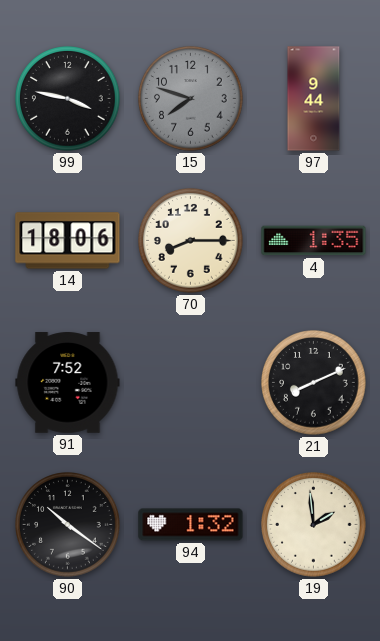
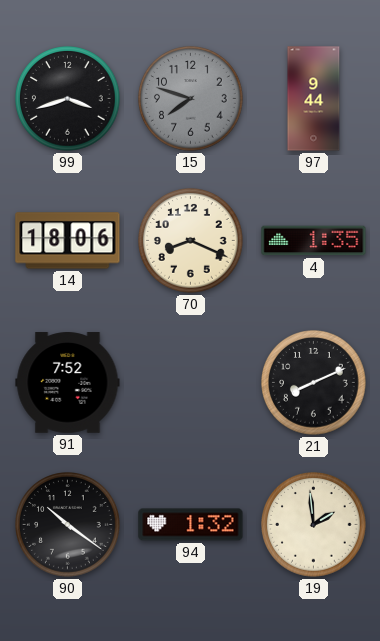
99: 3:47 -> 3:42 (68, 99)
70: 8:15 -> 8:19 (191, 241)
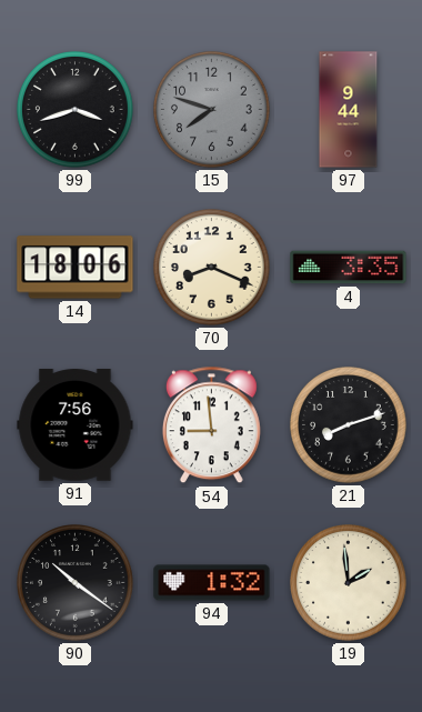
4: 1:35 -> 3:35 (349, 268)
91: 7:52 -> 7:56 (76, 425)
54: none -> 8:59 (211, 425)
21: 8:11 -> 8:12 (349, 425)
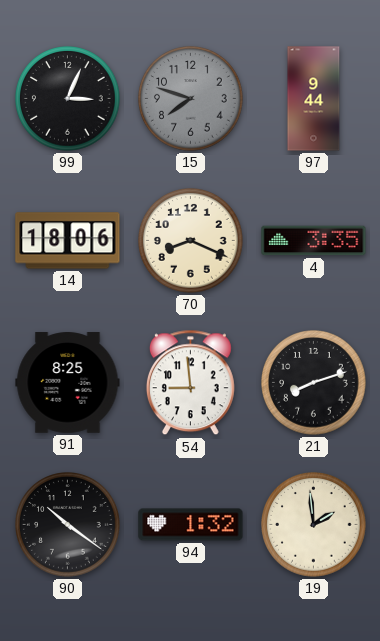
99: 3:42 -> 3:04 (68, 99)
91: 7:56 -> 8:25 (68, 383)
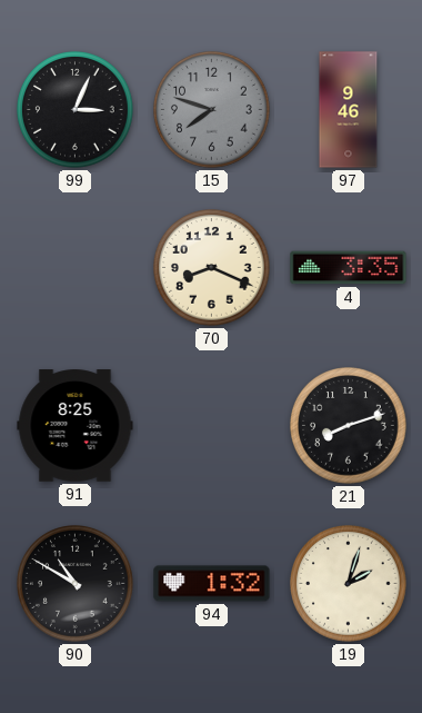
97: 9:44 -> 9:46 (349, 110)
14: 18:06 -> none (68, 241)
54: 8:59 -> none (190, 383)
90: 10:21 -> 10:50 (76, 584)
19: 1:59 -> 2:03 (349, 584)
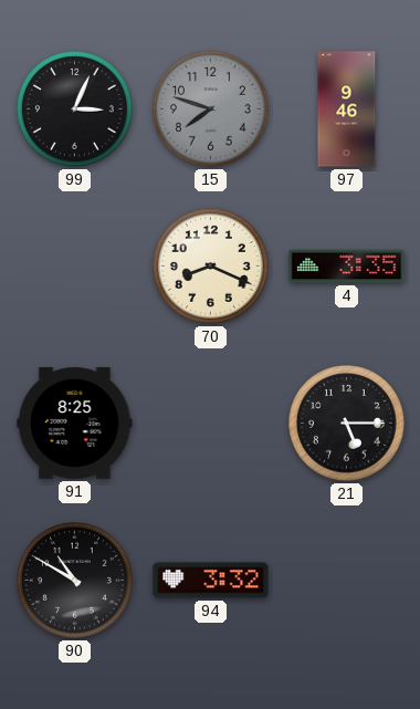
21: 8:12 -> 5:15 (347, 424)
94: 1:32 -> 3:32 (211, 581)
19: 2:03 -> none (349, 584)
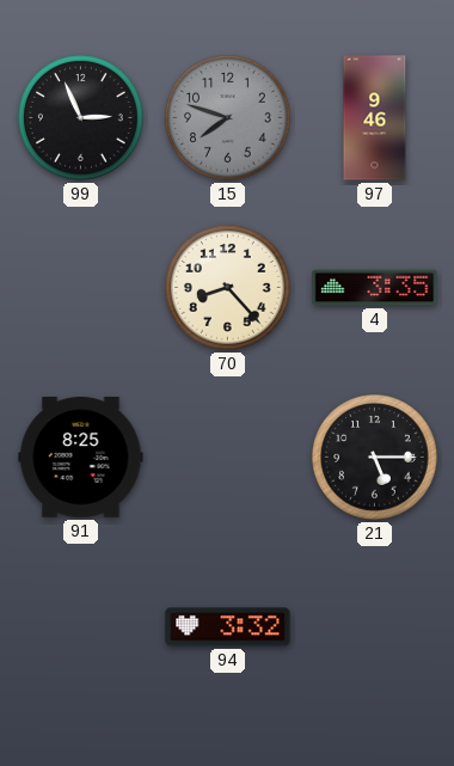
99: 3:04 -> 2:56 (81, 118)
70: 8:19 -> 8:23 (228, 288)
90: 10:50 -> none (75, 581)
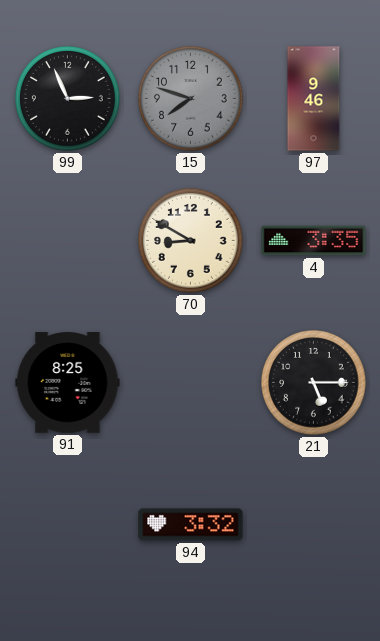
70: 8:23 -> 8:50 (191, 241)
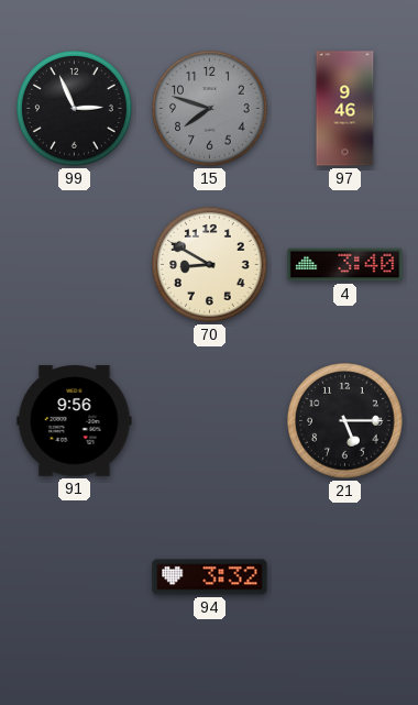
4: 3:35 -> 3:40 (345, 265)
91: 8:25 -> 9:56 (75, 421)
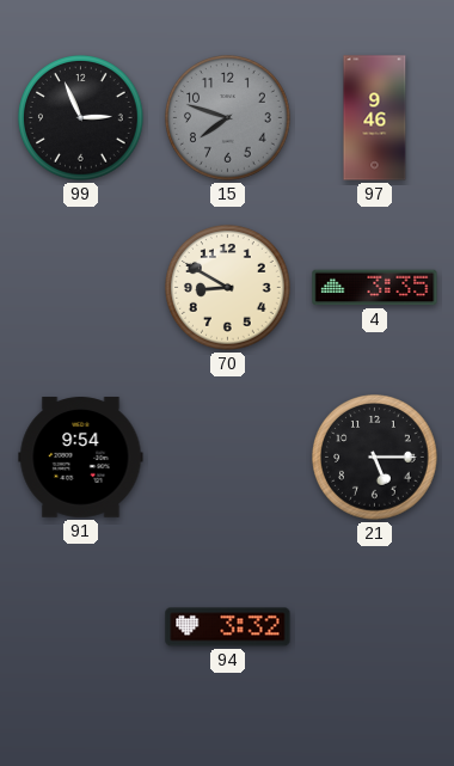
4: 3:40 -> 3:35 (375, 288)
91: 9:56 -> 9:54 (81, 458)
